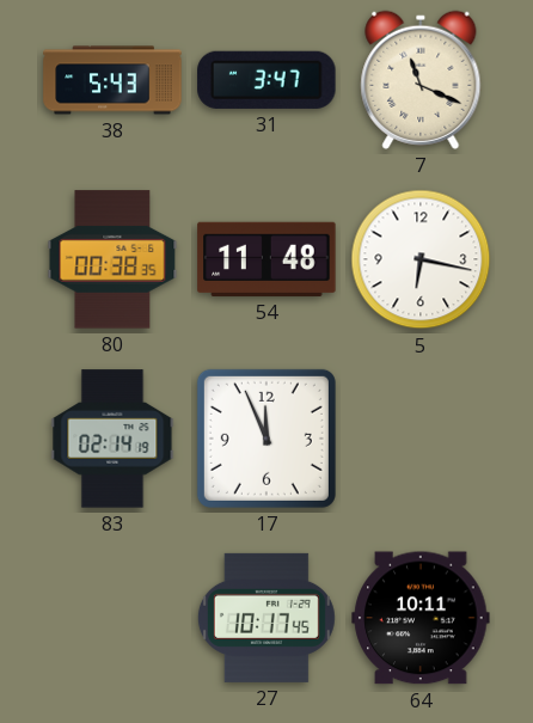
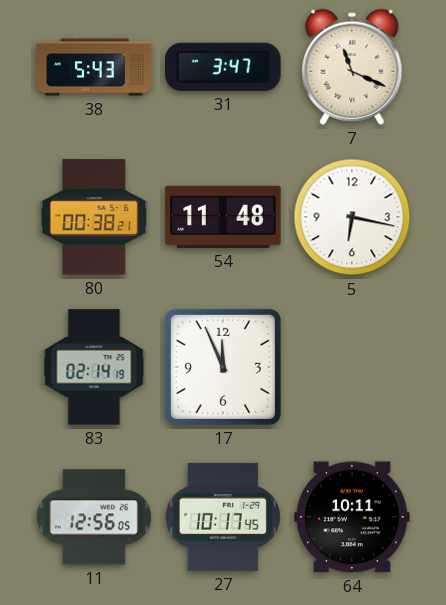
80: 00:38:35 -> 00:38:21 (94, 217)
11: none -> 12:56 (94, 517)
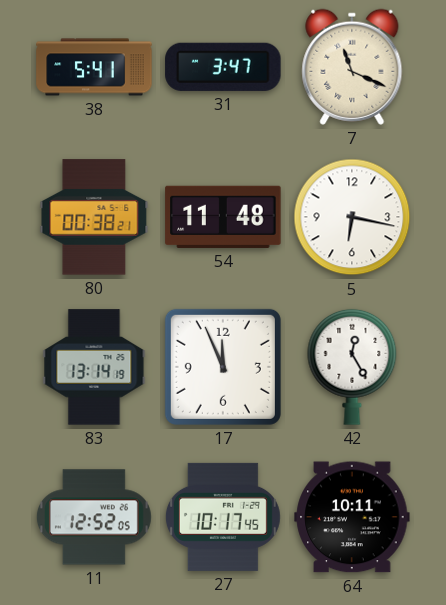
38: 5:43 -> 5:41 (94, 67)
83: 02:14 -> 13:14 (94, 367)
42: none -> 12:25 (352, 367)
11: 12:56 -> 12:52 (94, 517)
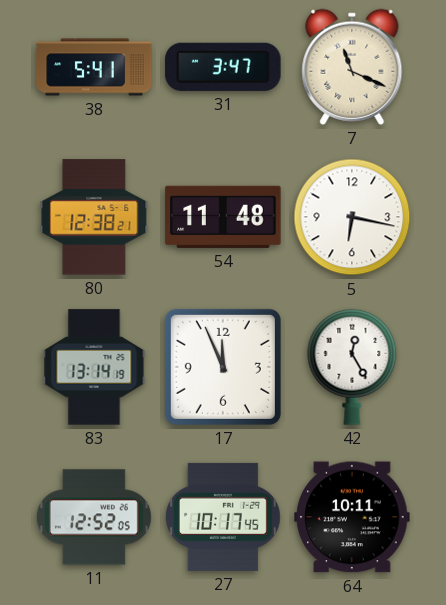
80: 00:38 -> 12:38 (94, 217)
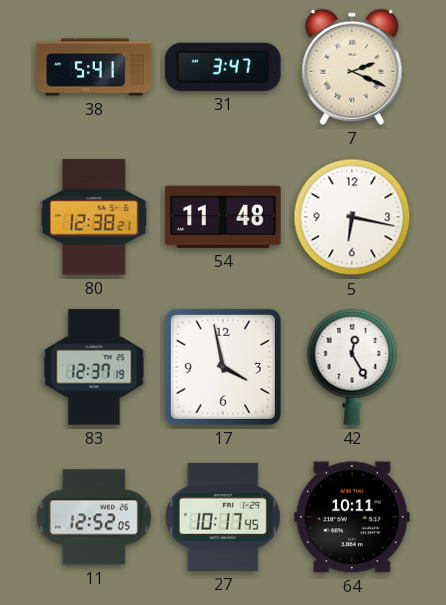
7: 11:19 -> 2:19 (352, 67)
83: 13:14 -> 12:37 (94, 367)
17: 11:56 -> 3:58 (223, 367)
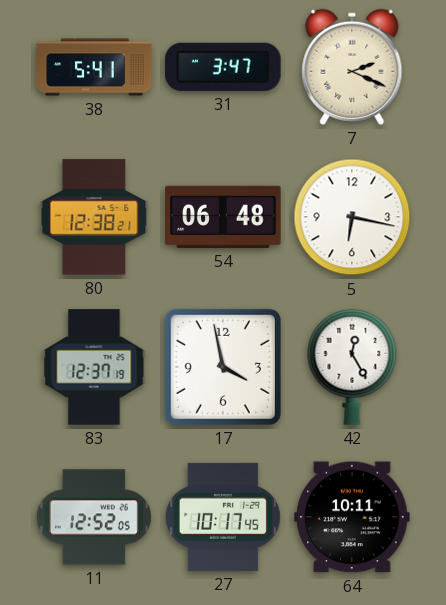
54: 11:48 -> 06:48 (223, 217)
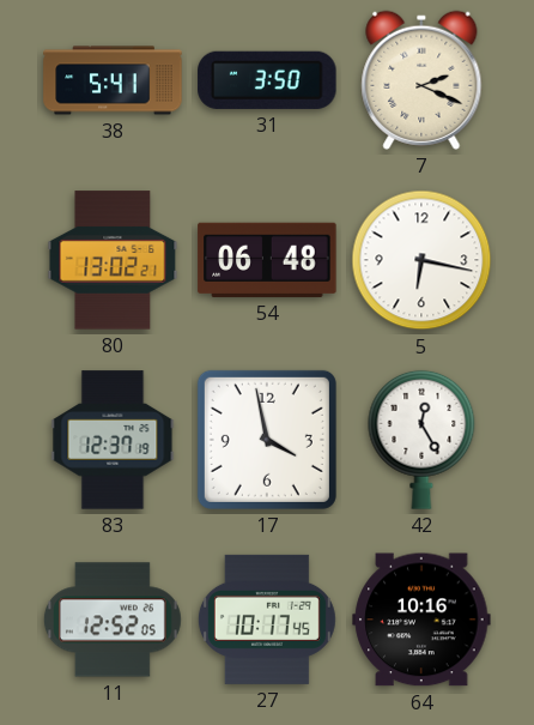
31: 3:47 -> 3:50 (267, 80)
80: 12:38 -> 13:02 (113, 260)
64: 10:11 -> 10:16 (421, 620)
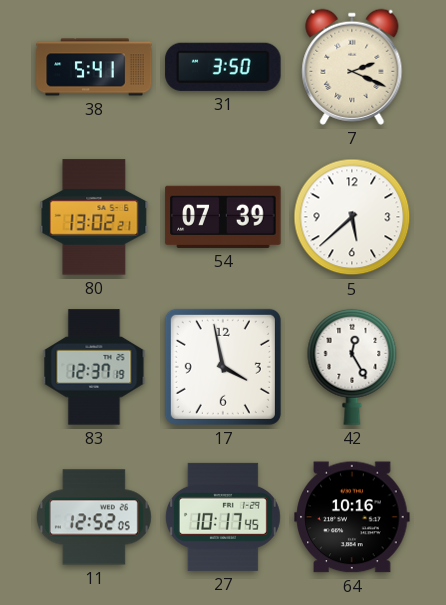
54: 06:48 -> 07:39 (223, 217)
5: 6:17 -> 5:38 (352, 217)
